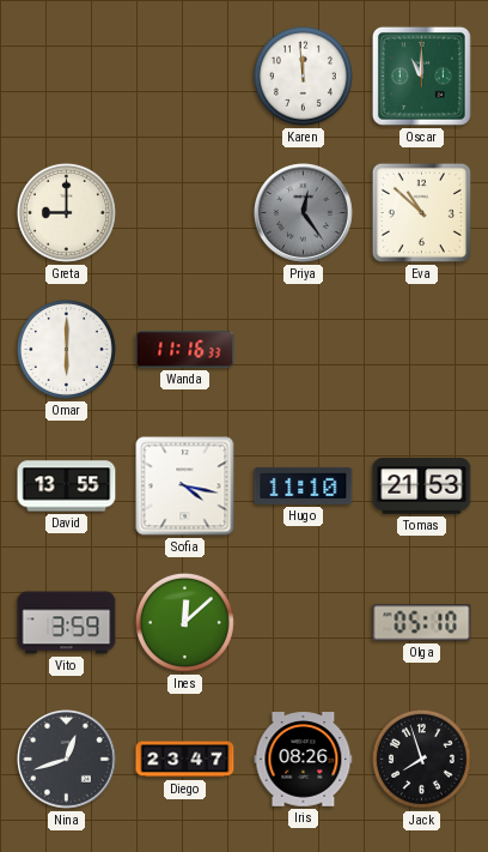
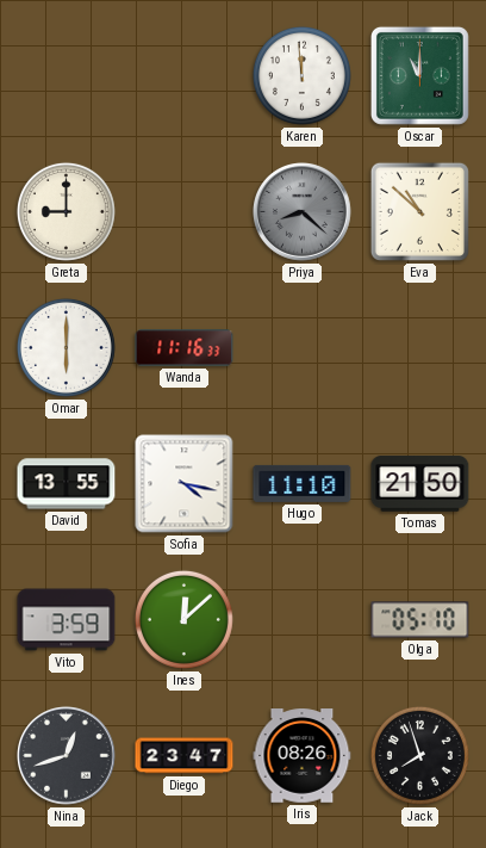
Priya: 12:24 -> 8:22 (303, 212)
Tomas: 21:53 -> 21:50 (420, 484)
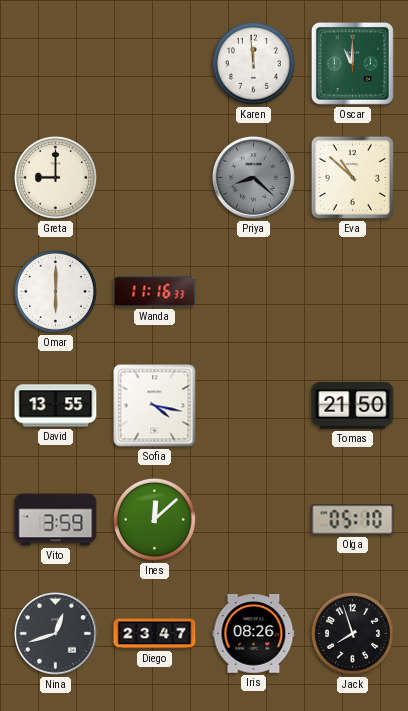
Hugo: 11:10 -> none (303, 483)
